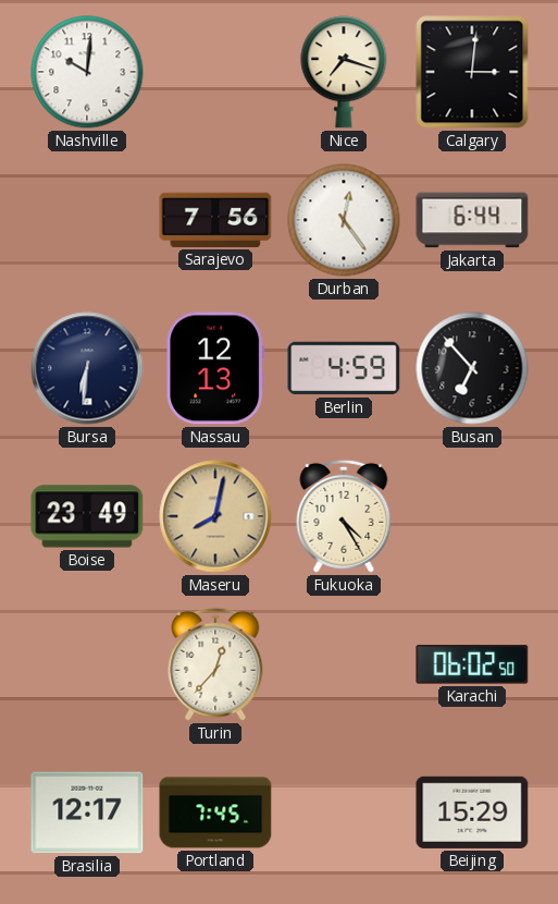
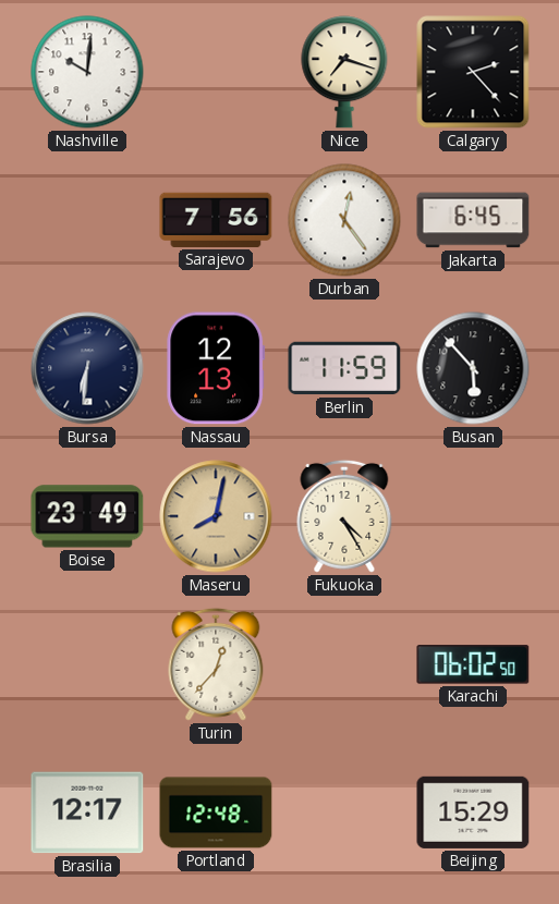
Calgary: 3:01 -> 2:23 (473, 72)
Jakarta: 6:44 -> 6:45 (473, 220)
Berlin: 4:59 -> 11:59 (344, 368)
Busan: 6:53 -> 5:53 (473, 368)
Portland: 7:45 -> 12:48 (216, 813)
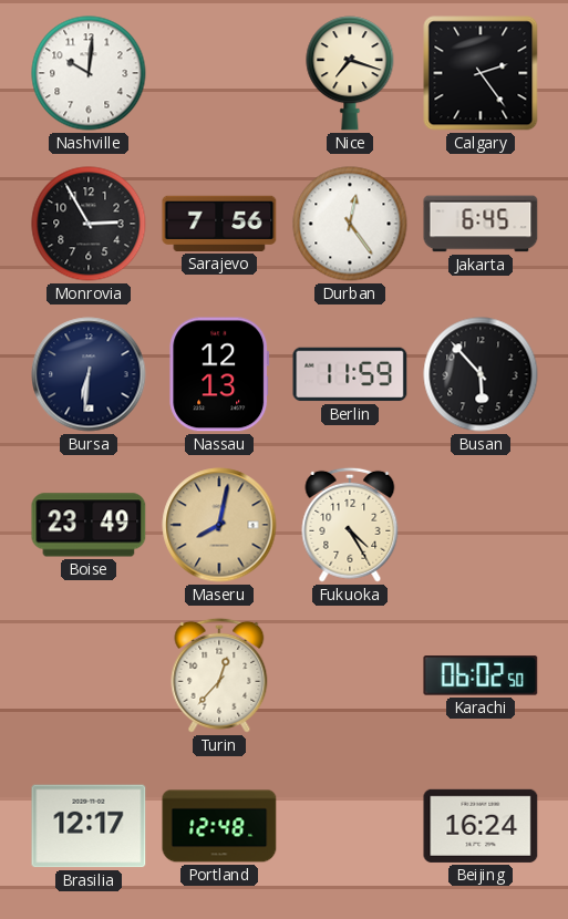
Calgary: 2:23 -> 2:24 (481, 73)
Monrovia: none -> 2:55 (89, 224)
Beijing: 15:29 -> 16:24 (481, 826)
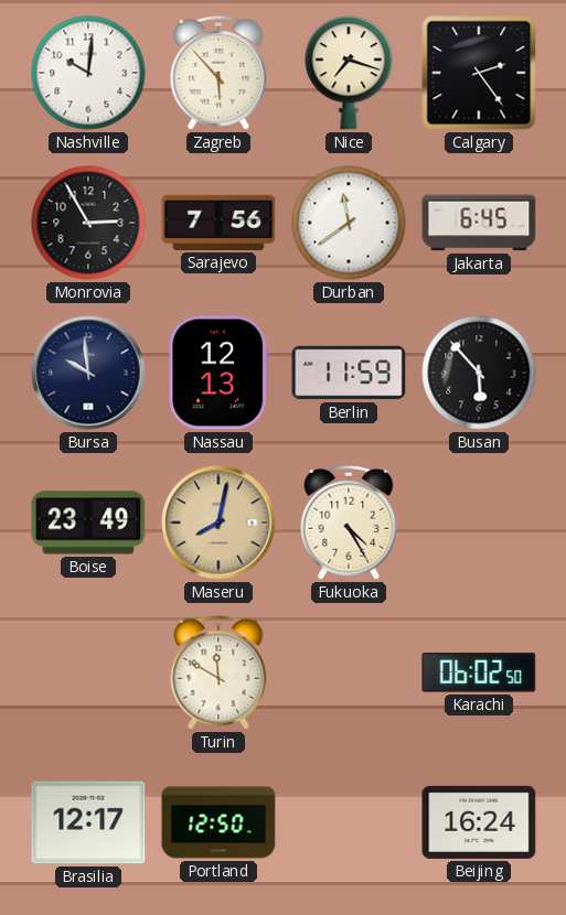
Zagreb: none -> 5:53 (218, 73)
Durban: 12:24 -> 11:39 (349, 223)
Bursa: 6:31 -> 9:59 (88, 373)
Turin: 12:37 -> 11:50 (218, 672)
Portland: 12:48 -> 12:50 (218, 822)
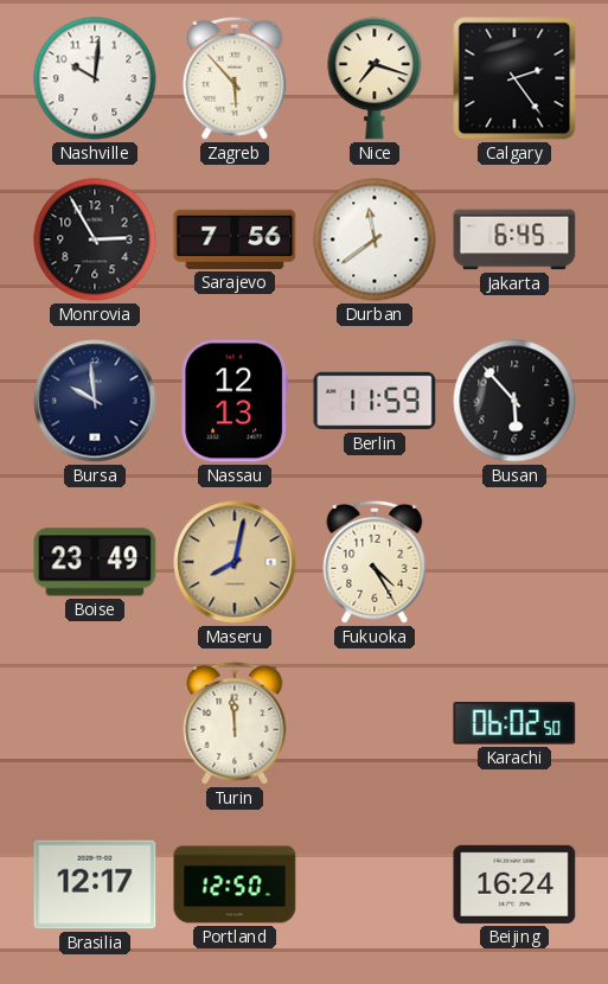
Turin: 11:50 -> 11:59 (235, 723)
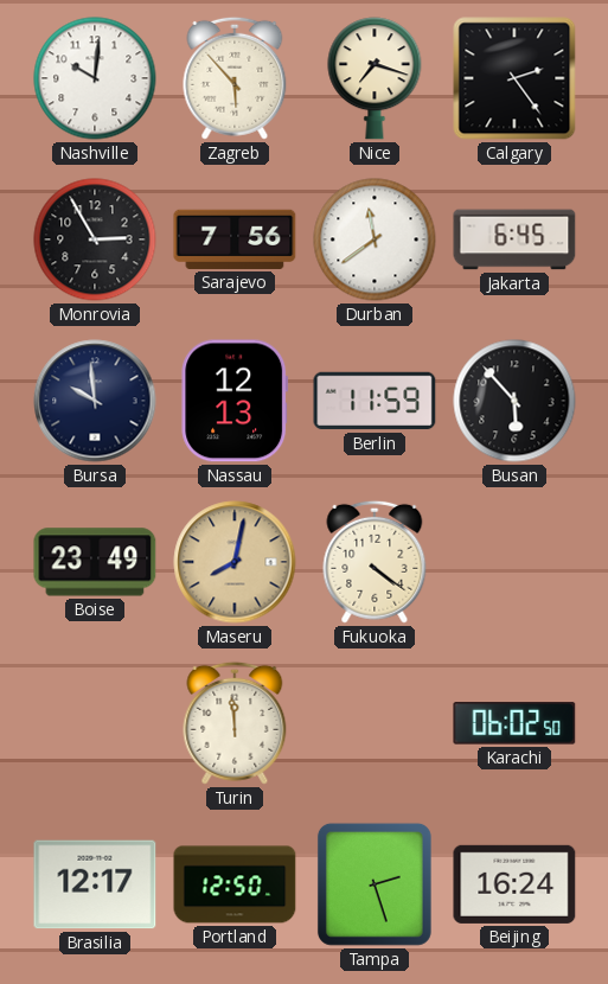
Fukuoka: 4:25 -> 4:21 (375, 562)
Tampa: none -> 2:27 (375, 884)
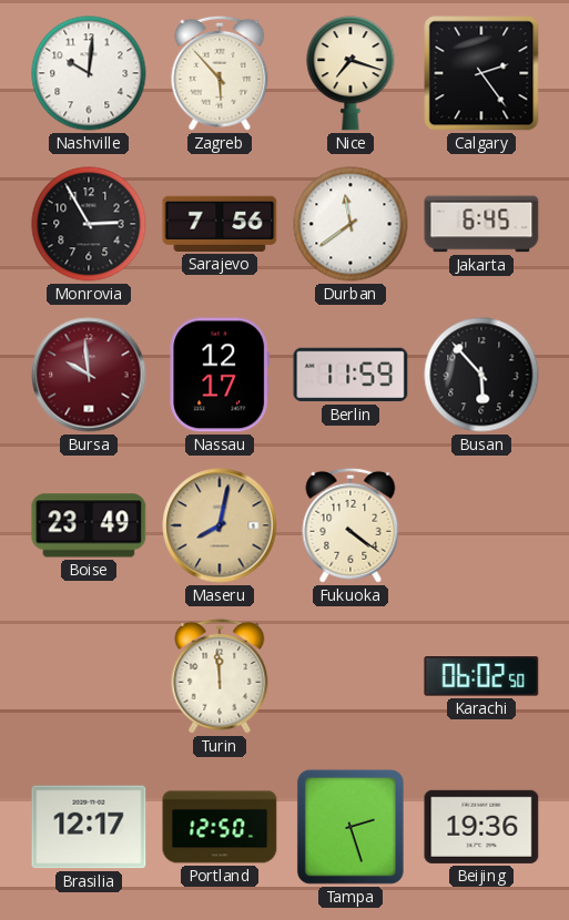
Bursa dial: navy -> burgundy (89, 375)
Nassau: 12:13 -> 12:17 (220, 375)
Beijing: 16:24 -> 19:36 (481, 827)
